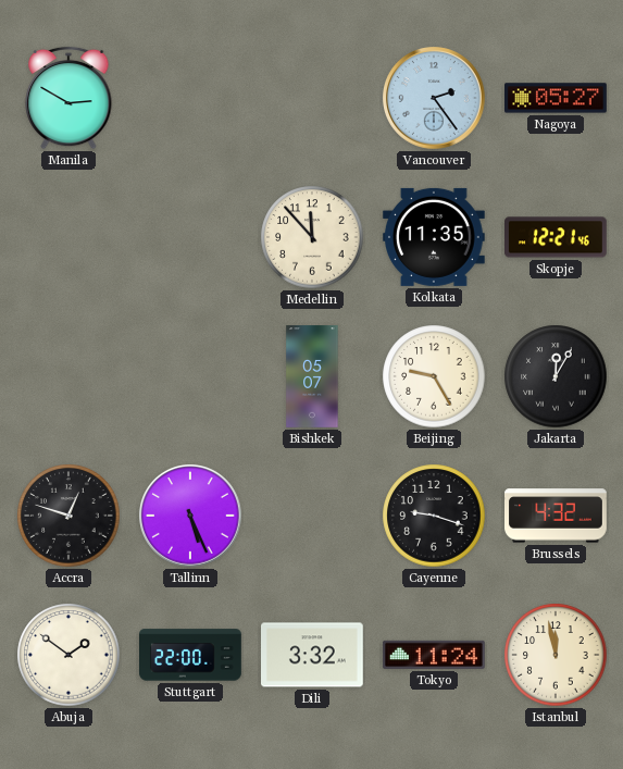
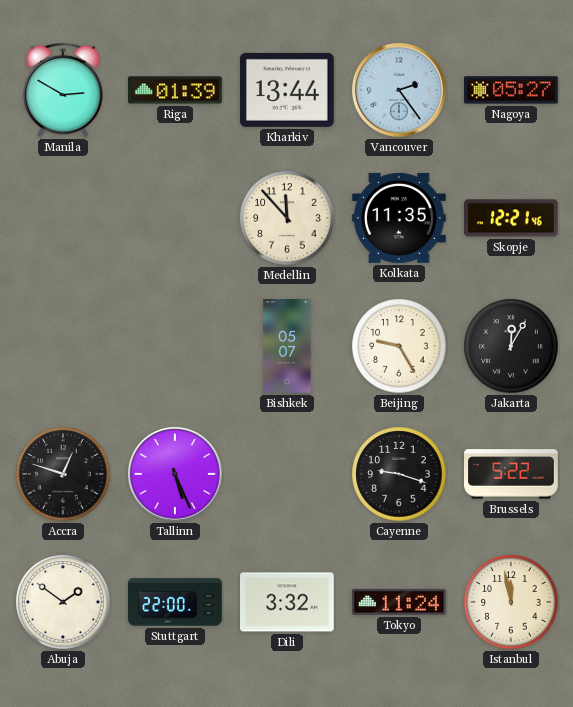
Riga: none -> 01:39 (176, 90)
Kharkiv: none -> 13:44 (288, 90)
Brussels: 4:32 -> 5:22 (512, 474)
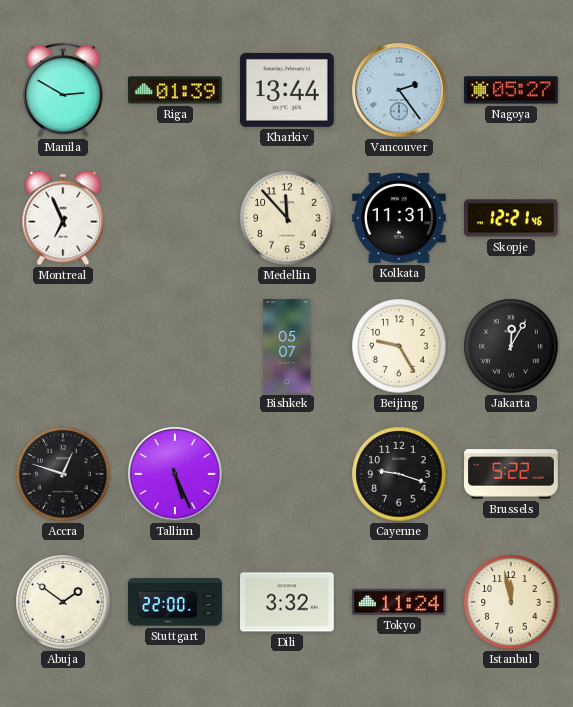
Montreal: none -> 6:56 (63, 218)
Kolkata: 11:35 -> 11:31 (399, 218)
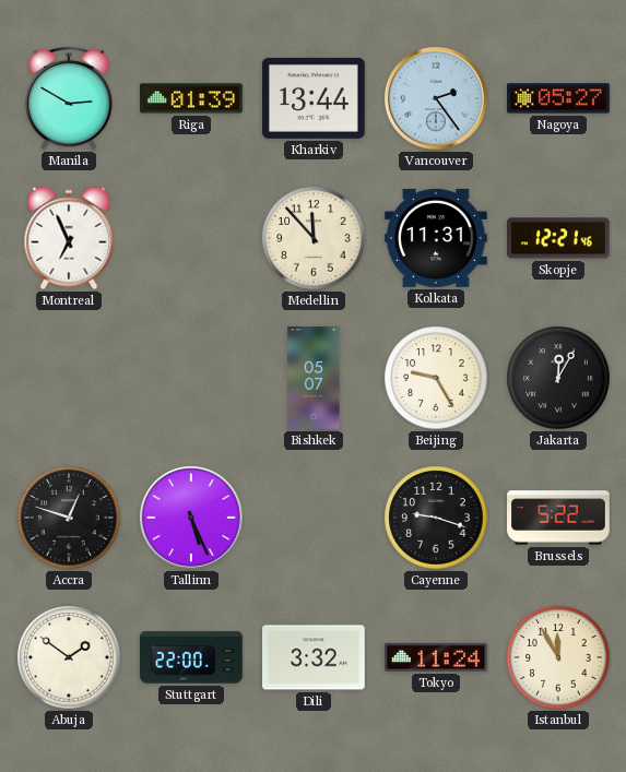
Istanbul: 11:58 -> 11:55 (558, 657)
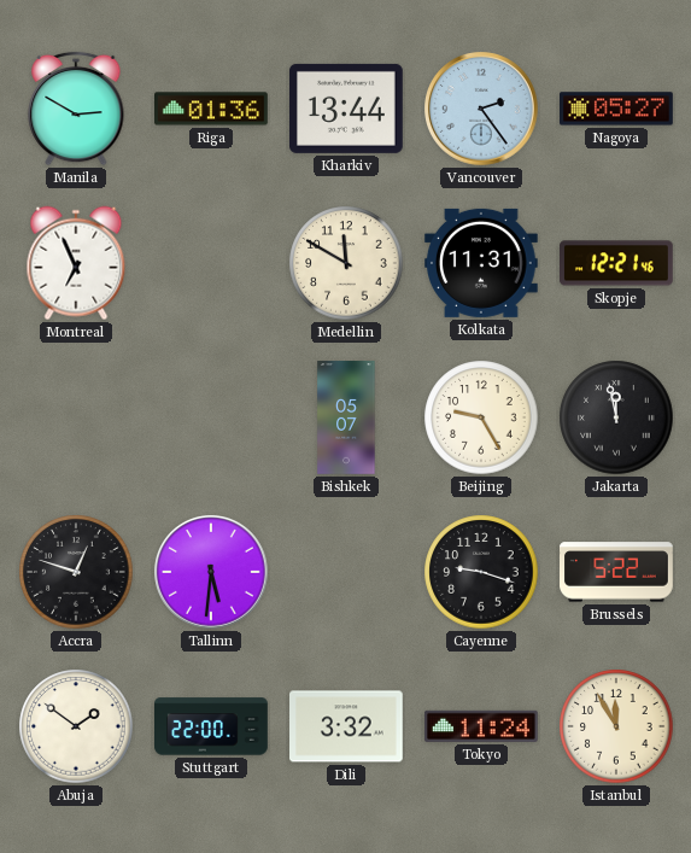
Riga: 01:39 -> 01:36 (212, 109)
Medellin: 11:53 -> 11:50 (346, 263)
Jakarta: 12:05 -> 11:58 (616, 417)
Tallinn: 5:26 -> 5:31 (211, 572)
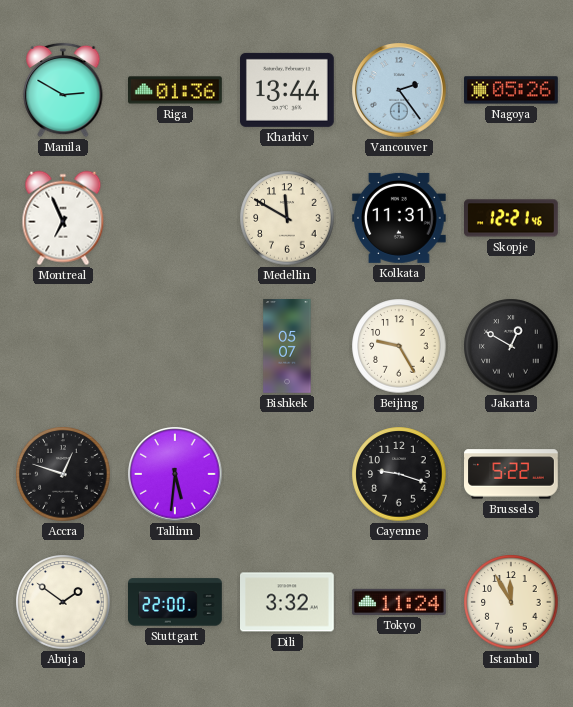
Nagoya: 05:27 -> 05:26 (512, 90)
Jakarta: 11:58 -> 12:50 (511, 346)
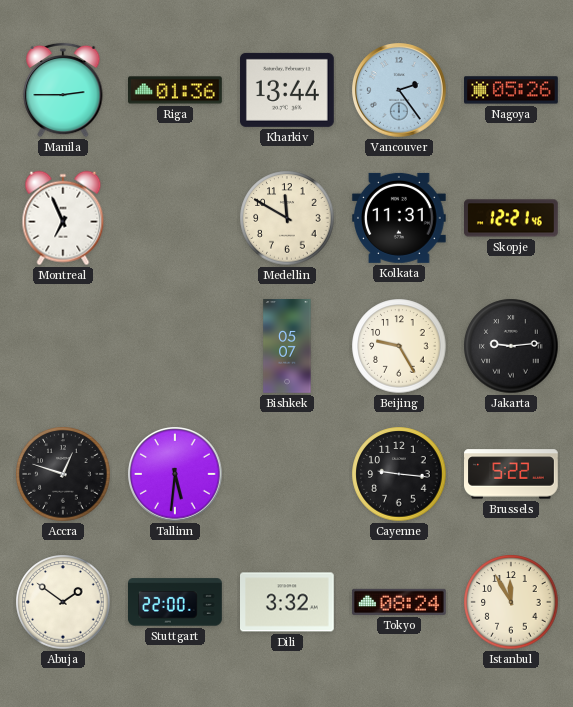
Manila: 2:50 -> 2:45 (63, 90)
Jakarta: 12:50 -> 9:14 (511, 346)
Cayenne: 9:18 -> 9:16 (399, 474)
Tokyo: 11:24 -> 08:24 (400, 602)
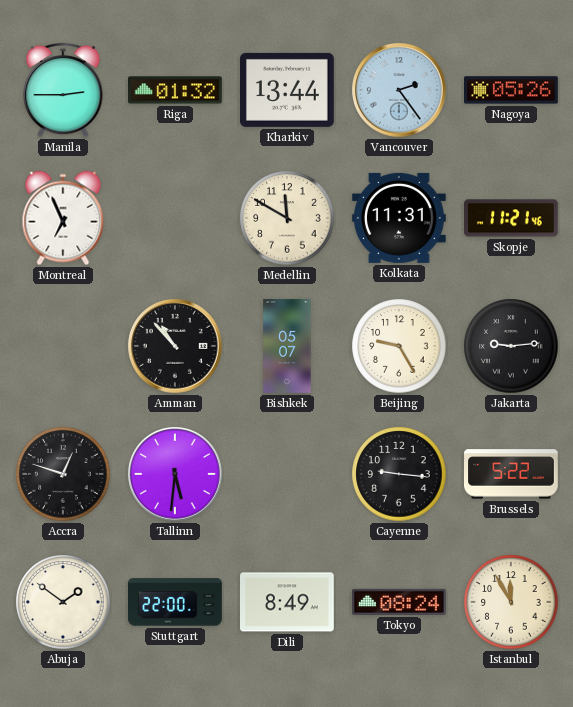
Riga: 01:36 -> 01:32 (176, 90)
Skopje: 12:21 -> 11:21 (512, 218)
Amman: none -> 10:53 (175, 346)
Dili: 3:32 -> 8:49 (288, 602)
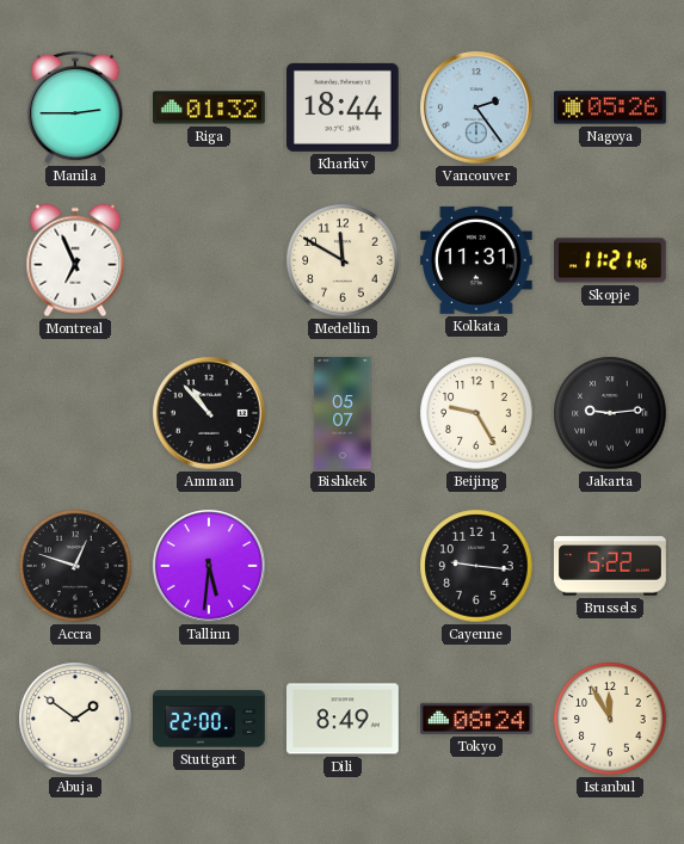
Kharkiv: 13:44 -> 18:44 (344, 107)
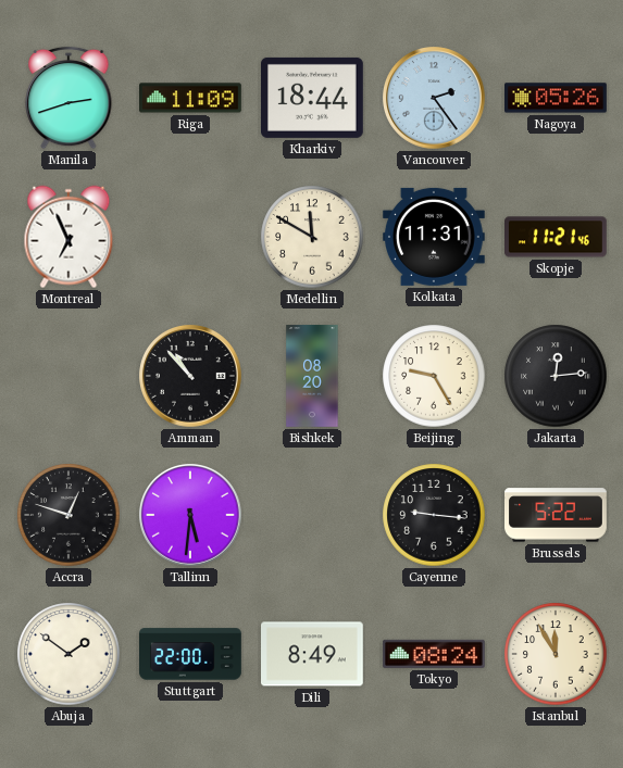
Manila: 2:45 -> 2:42 (68, 98)
Riga: 01:32 -> 11:09 (191, 98)
Bishkek: 05:07 -> 08:20 (312, 376)
Jakarta: 9:14 -> 12:14 (556, 376)
